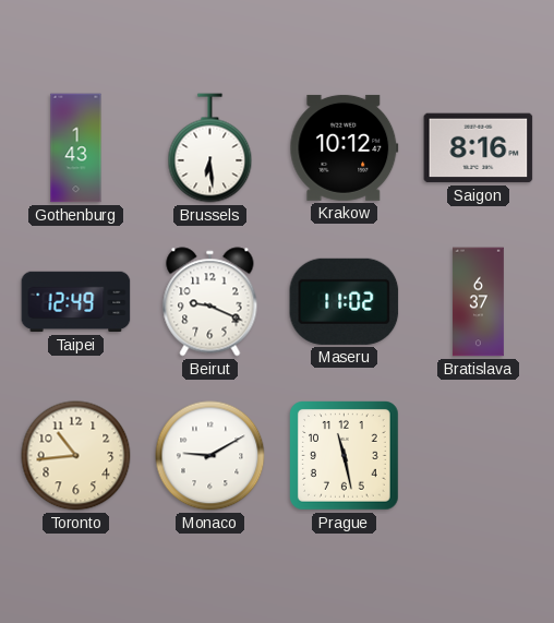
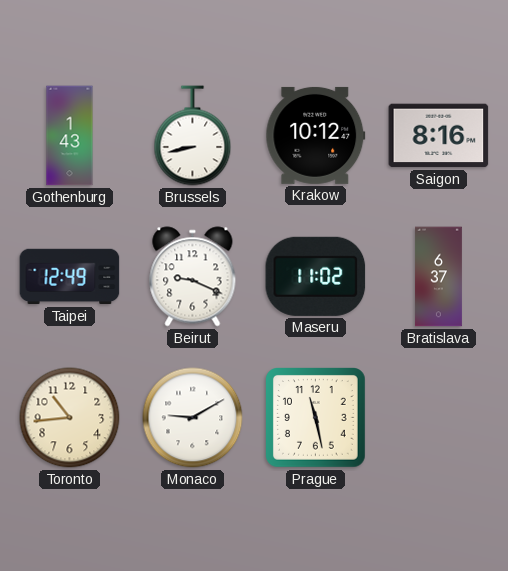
Brussels: 6:29 -> 8:43 (193, 136)
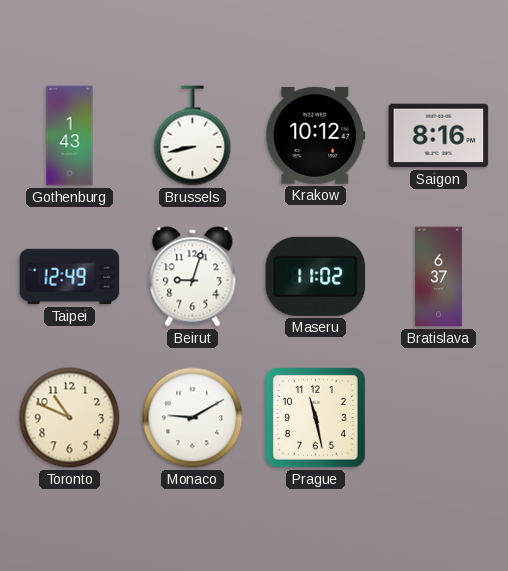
Beirut: 9:19 -> 9:03 (193, 277)
Toronto: 10:44 -> 10:49 (70, 418)
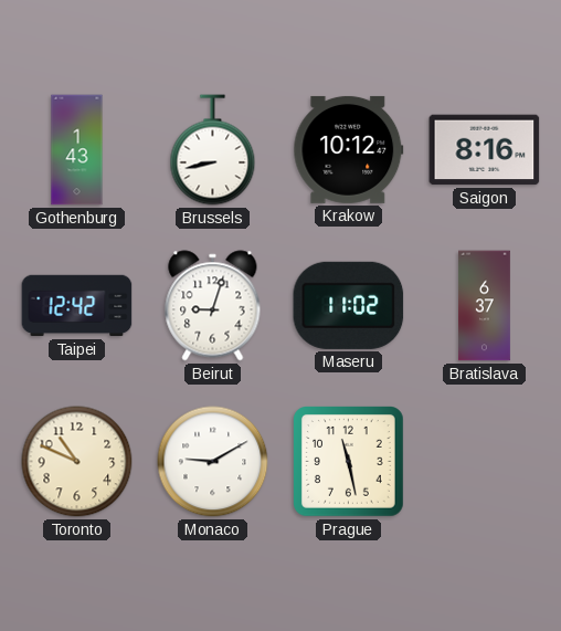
Taipei: 12:49 -> 12:42 (77, 306)
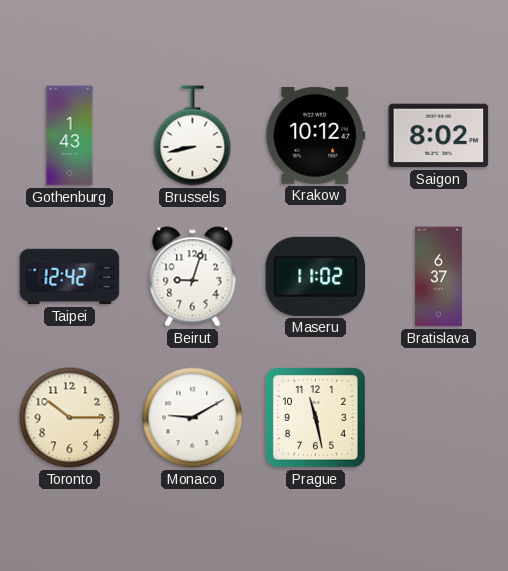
Saigon: 8:16 -> 8:02 (439, 136)
Toronto: 10:49 -> 10:15 (70, 418)
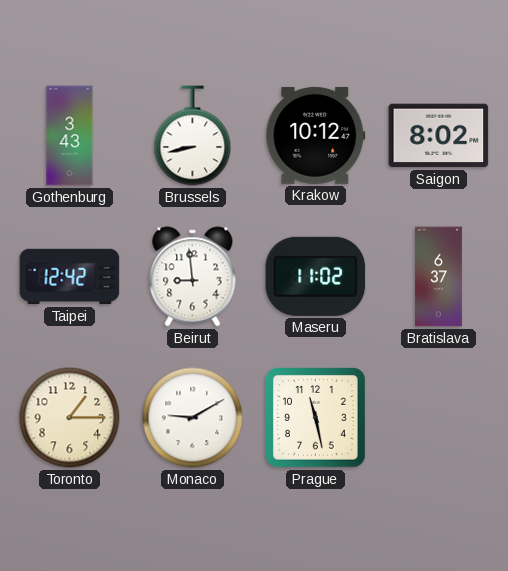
Gothenburg: 1:43 -> 3:43 (70, 136)
Beirut: 9:03 -> 8:59 (193, 277)
Toronto: 10:15 -> 1:15 (70, 418)
